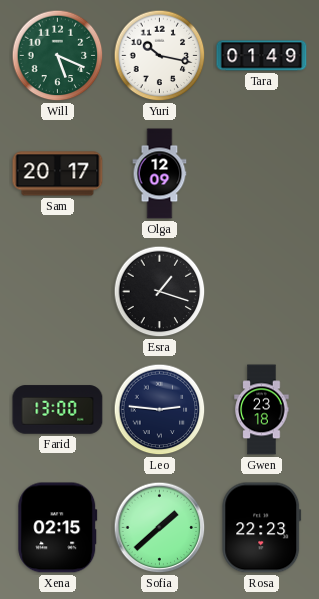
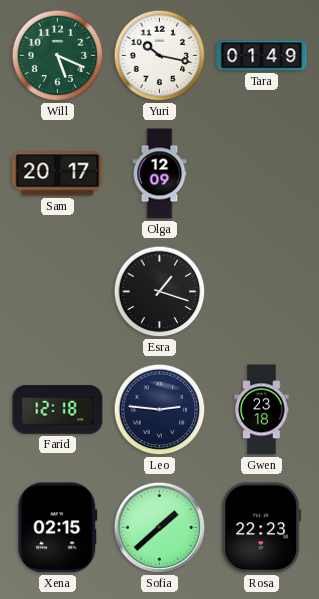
Farid: 13:00 -> 12:18 (58, 410)
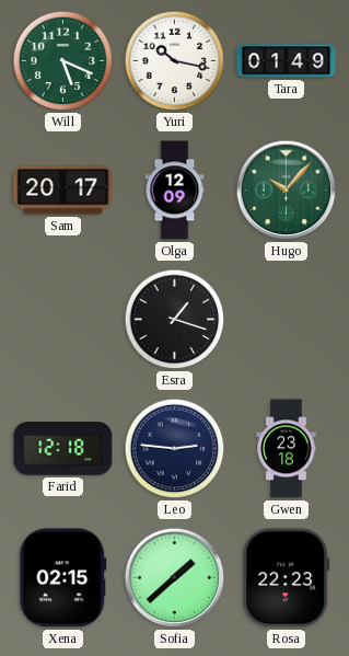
Hugo: none -> 10:07 (287, 191)
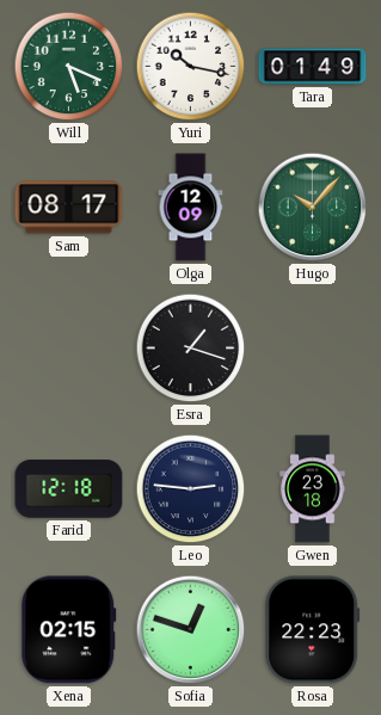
Sam: 20:17 -> 08:17 (69, 208)
Sofia: 1:38 -> 12:48 (191, 630)
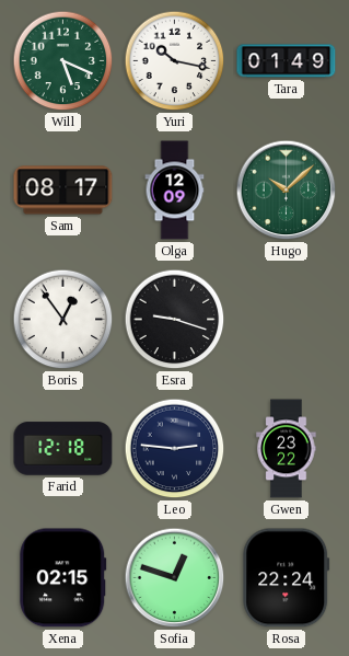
Hugo: 10:07 -> 10:08 (287, 191)
Boris: none -> 12:54 (63, 320)
Esra: 1:18 -> 9:18 (175, 320)
Gwen: 23:18 -> 23:22 (287, 449)
Rosa: 22:23 -> 22:24 (287, 578)
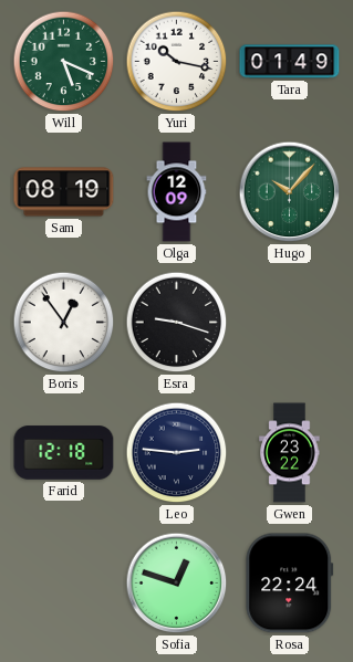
Sam: 08:17 -> 08:19 (64, 192)
Hugo: 10:08 -> 10:07 (290, 192)
Xena: 02:15 -> none (63, 578)
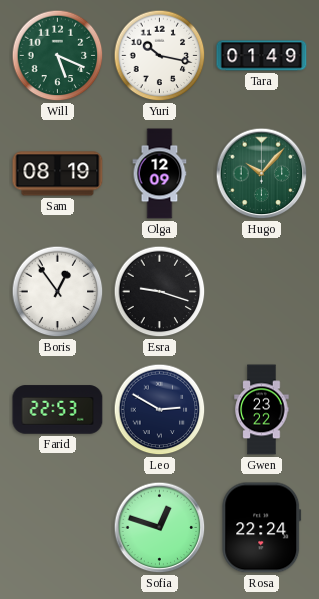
Farid: 12:18 -> 22:53 (58, 410)
Leo: 2:46 -> 2:50 (160, 410)
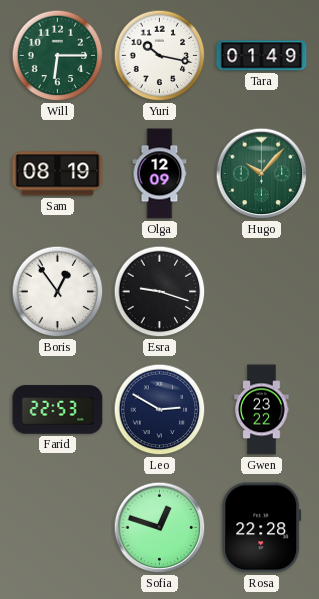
Will: 5:19 -> 6:15 (58, 56)
Rosa: 22:24 -> 22:28 (262, 528)
